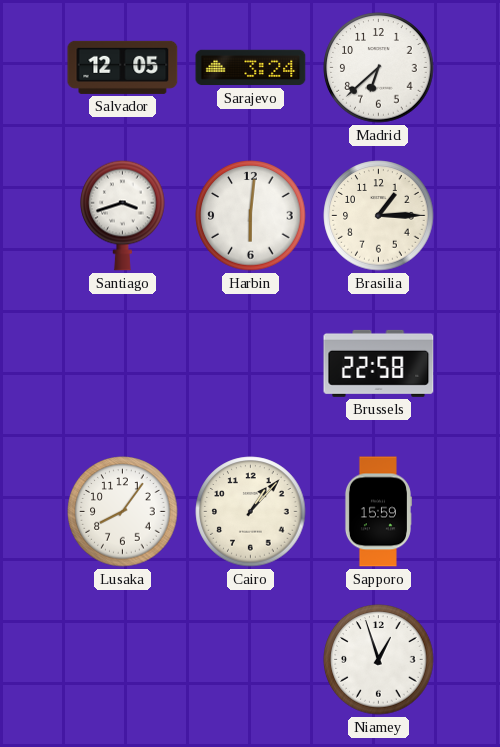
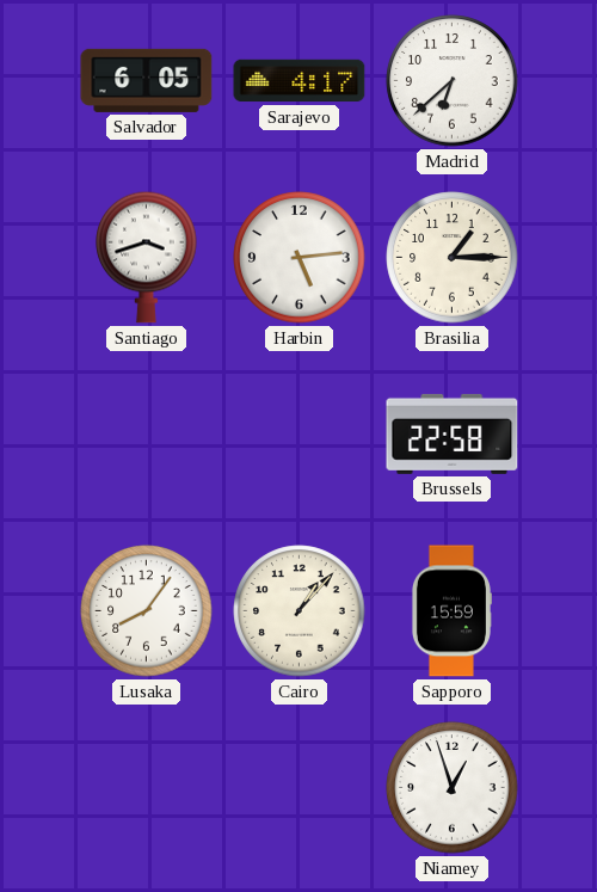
Salvador: 12:05 -> 6:05 (147, 80)
Sarajevo: 3:24 -> 4:17 (300, 81)
Harbin: 6:01 -> 5:14 (300, 258)
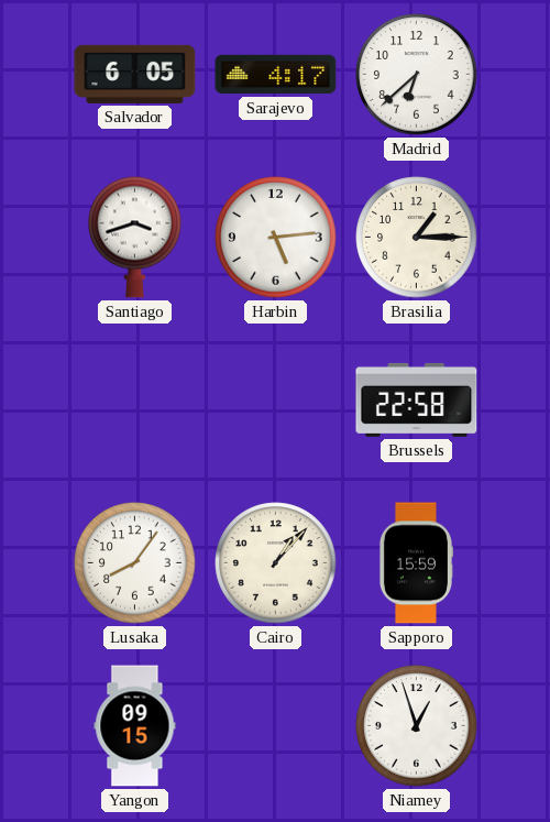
Yangon: none -> 09:15 (135, 726)
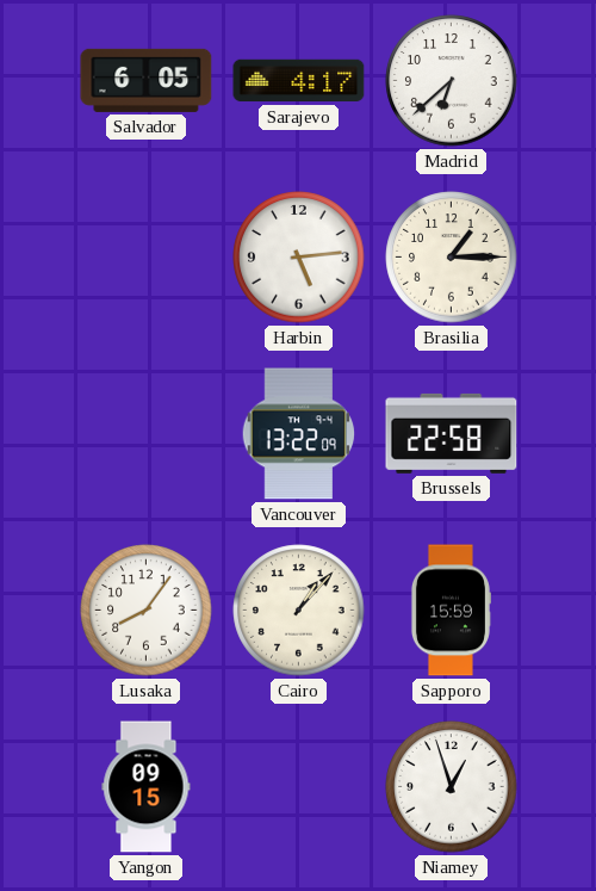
Santiago: 3:42 -> none (135, 237)
Vancouver: none -> 13:22 (299, 434)
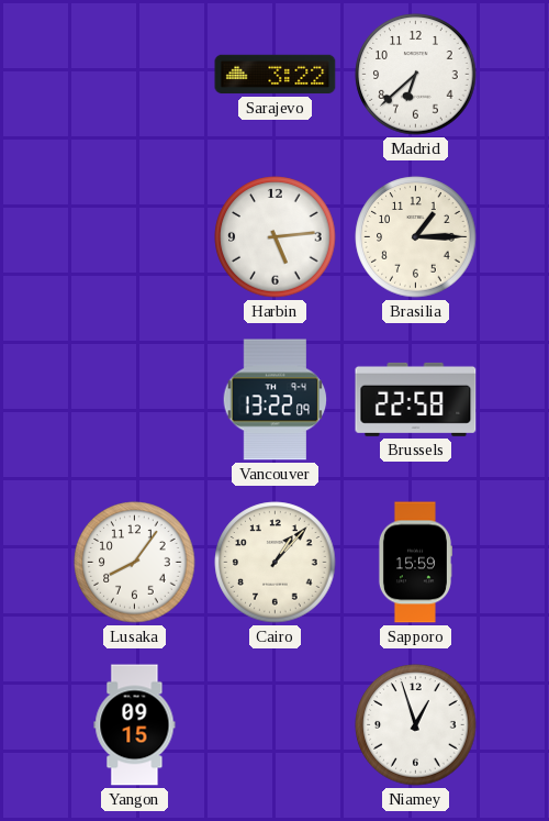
Salvador: 6:05 -> none (147, 80)
Sarajevo: 4:17 -> 3:22 (276, 75)
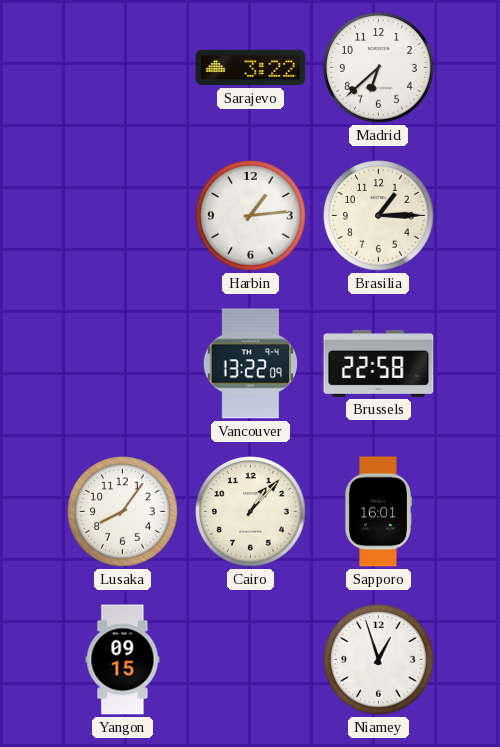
Harbin: 5:14 -> 1:14 (251, 216)
Sapporo: 15:59 -> 16:01 (378, 512)
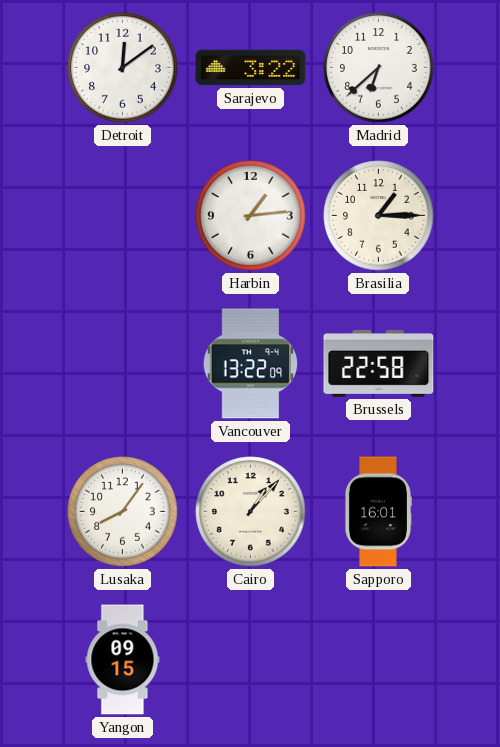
Detroit: none -> 12:09 (123, 68)
Niamey: 12:57 -> none (379, 660)
